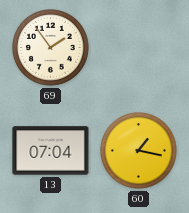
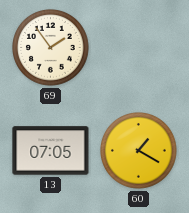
13: 07:04 -> 07:05 (51, 151)
60: 1:17 -> 1:20 (139, 151)
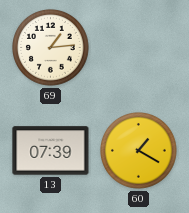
69: 1:54 -> 1:14 (51, 48)
13: 07:05 -> 07:39 (51, 151)
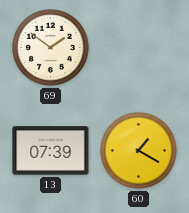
69: 1:14 -> 1:51 (51, 48)
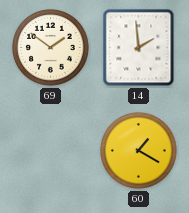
14: none -> 1:59 (139, 48)
13: 07:39 -> none (51, 151)
